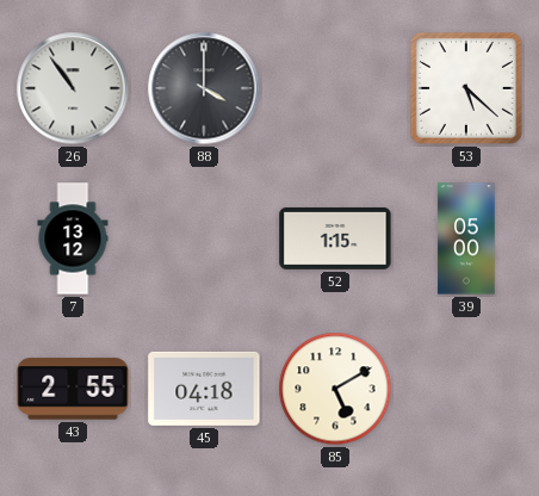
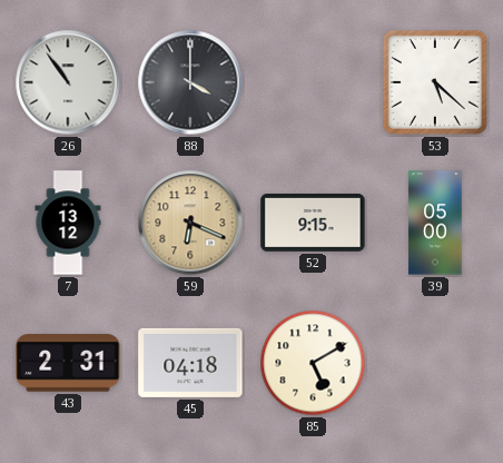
59: none -> 6:19 (190, 223)
52: 1:15 -> 9:15 (313, 223)
43: 2:55 -> 2:31 (68, 363)
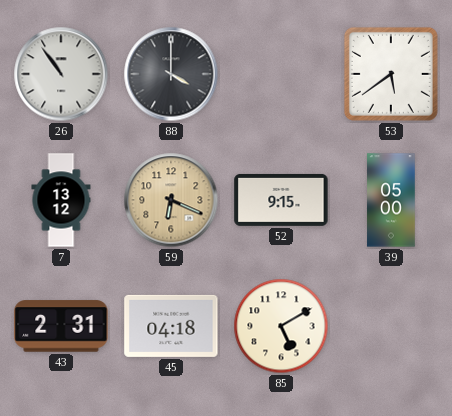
53: 5:22 -> 5:39 (391, 74)
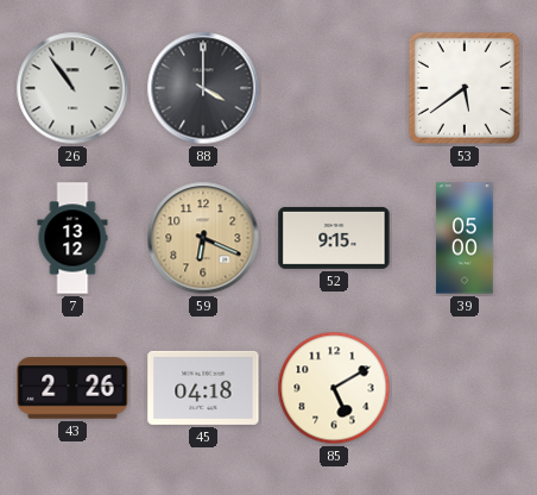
43: 2:31 -> 2:26 (72, 388)
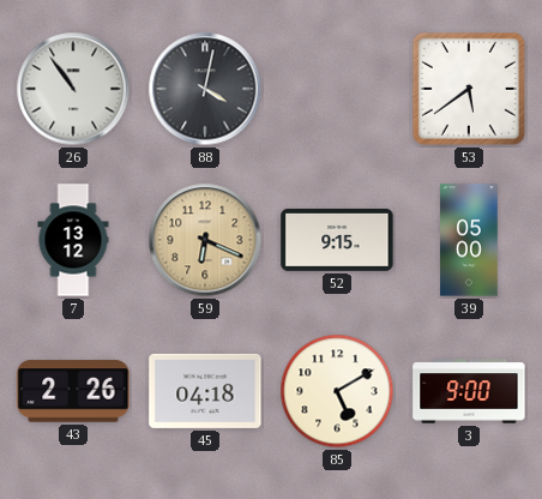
88: 4:00 -> 4:02 (205, 89)
3: none -> 9:00 (469, 391)
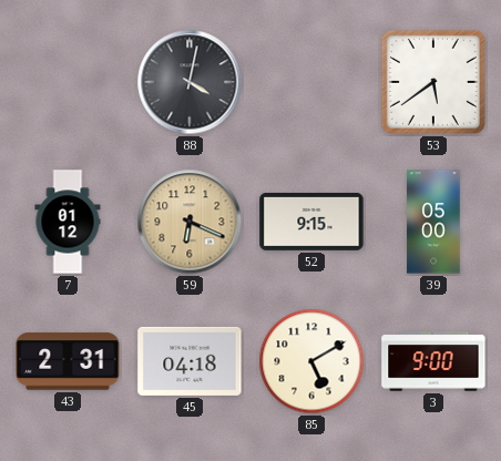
26: 10:54 -> none (73, 89)
7: 13:12 -> 01:12 (68, 222)
43: 2:26 -> 2:31 (68, 361)
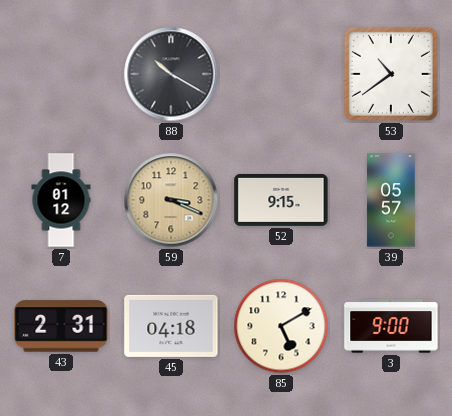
88: 4:02 -> 10:20 (171, 74)
53: 5:39 -> 10:39 (391, 74)
59: 6:19 -> 3:19 (171, 200)
39: 05:00 -> 05:57 (391, 200)
